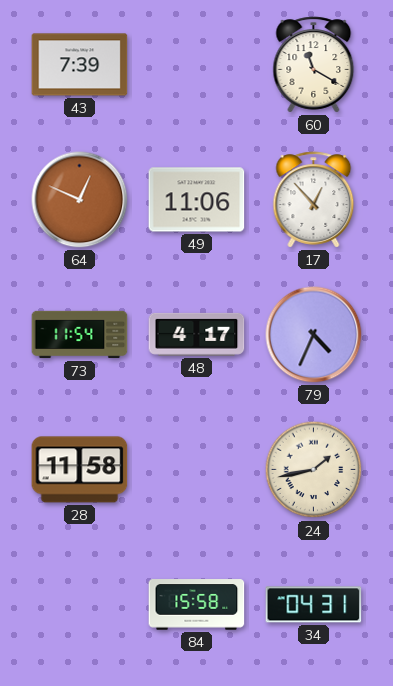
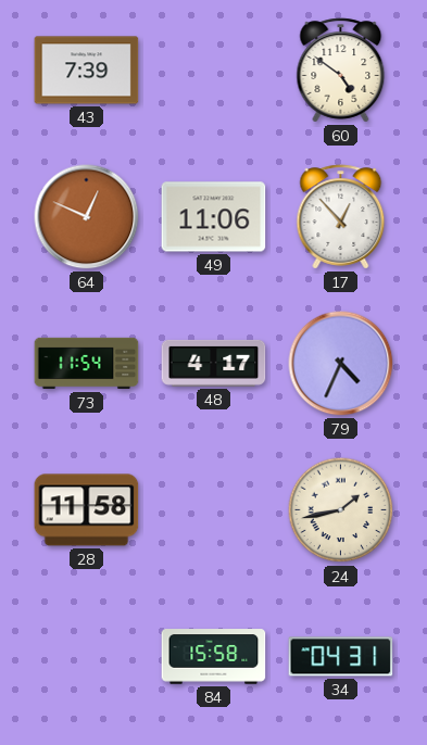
60: 11:20 -> 4:51 (341, 71)
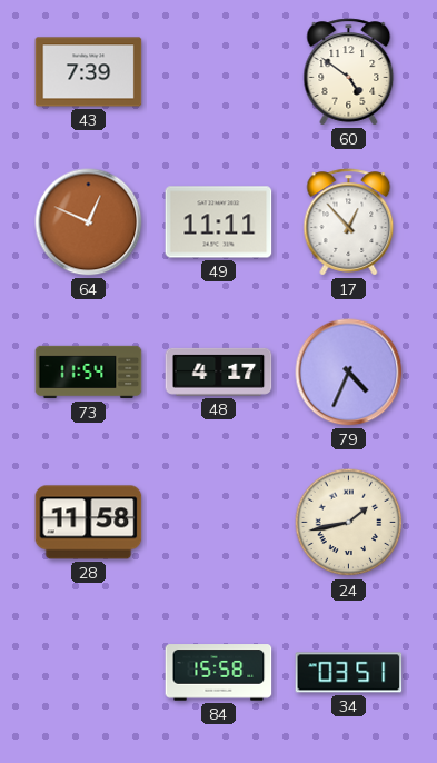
49: 11:06 -> 11:11 (219, 222)
34: 04:31 -> 03:51 (349, 673)
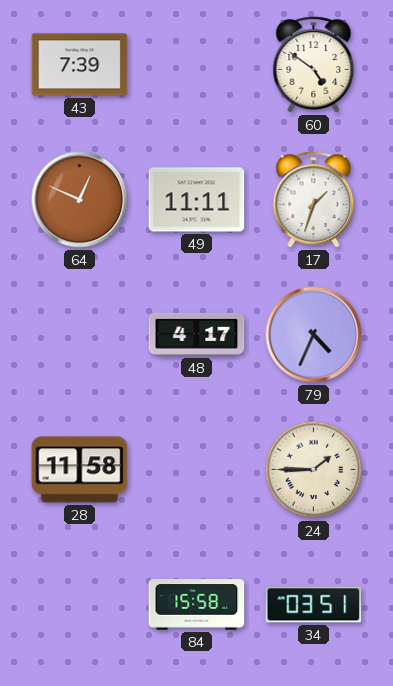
17: 12:53 -> 1:33 (314, 200)
73: 11:54 -> none (89, 373)
24: 1:43 -> 1:45 (314, 470)
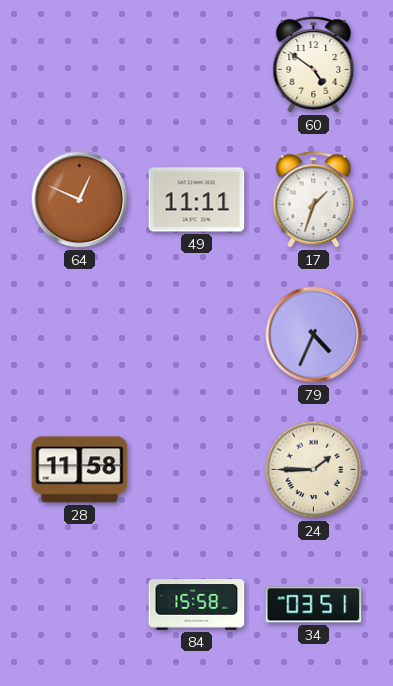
43: 7:39 -> none (80, 65)
48: 4:17 -> none (197, 334)
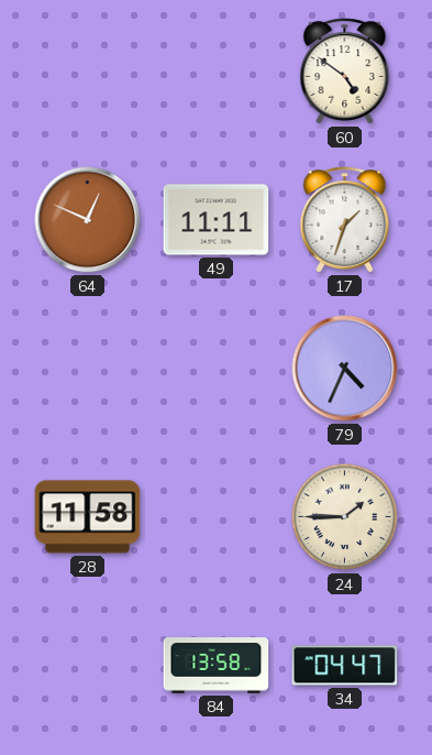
84: 15:58 -> 13:58 (217, 666)
34: 03:51 -> 04:47 (345, 666)
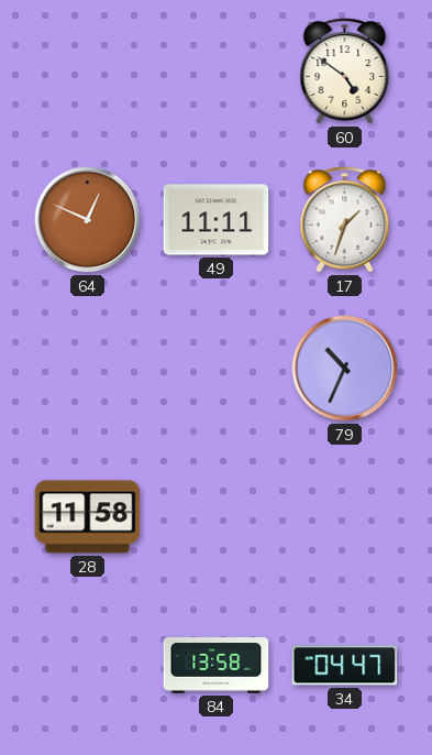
79: 4:34 -> 10:34 (345, 369)
24: 1:45 -> none (345, 517)
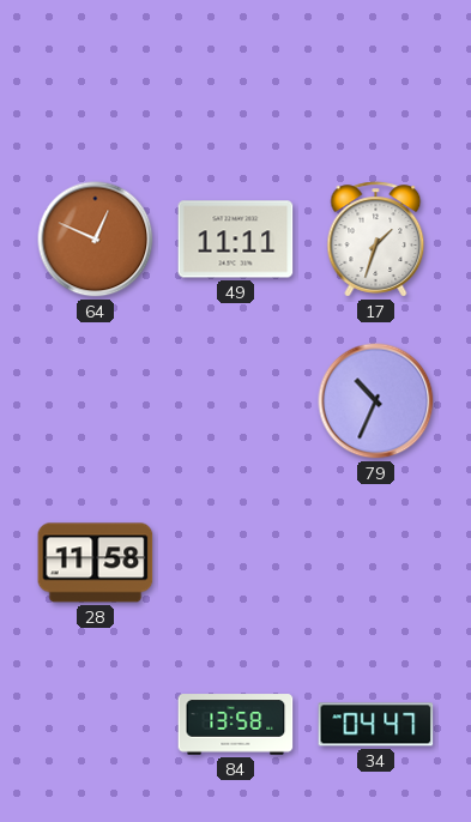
60: 4:51 -> none (345, 72)
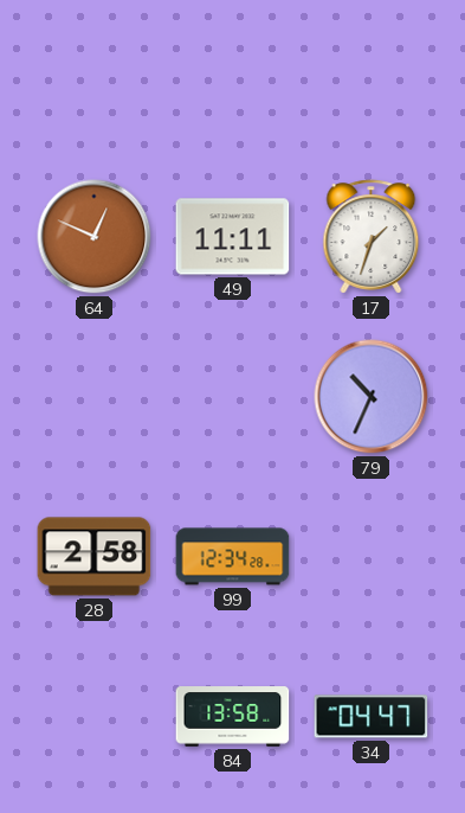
28: 11:58 -> 2:58 (95, 557)
99: none -> 12:34 (233, 557)
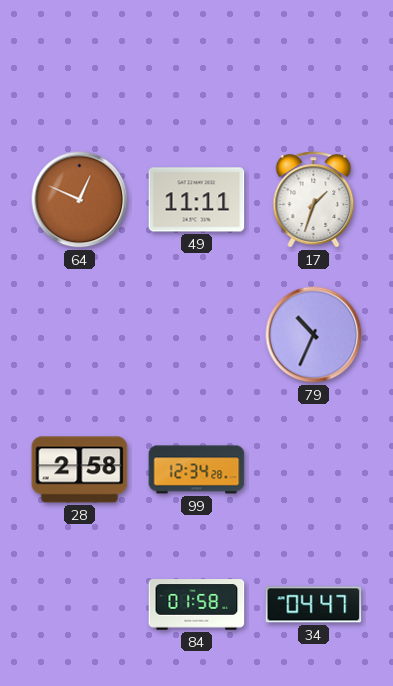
84: 13:58 -> 01:58 (197, 605)
